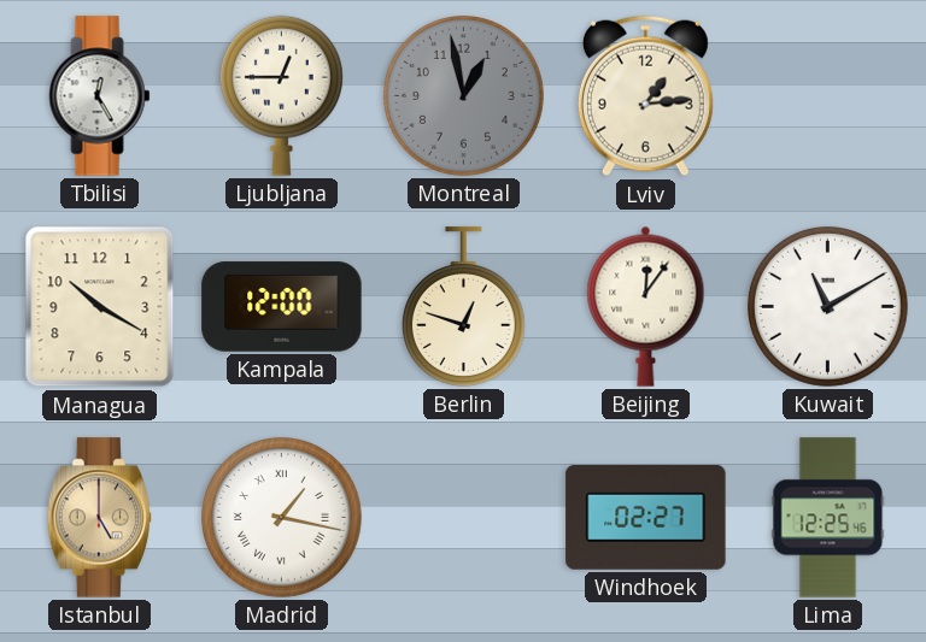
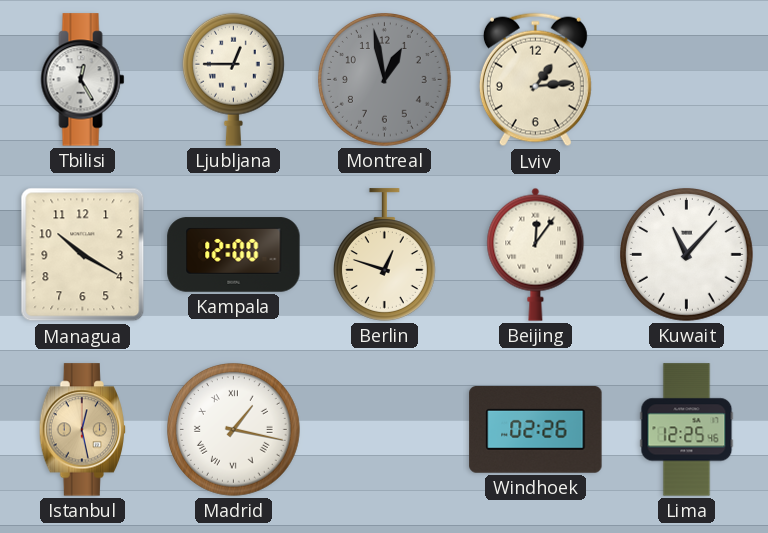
Kuwait: 11:10 -> 11:07 (687, 255)
Istanbul: 5:00 -> 12:28 (83, 430)
Windhoek: 02:27 -> 02:26 (536, 430)
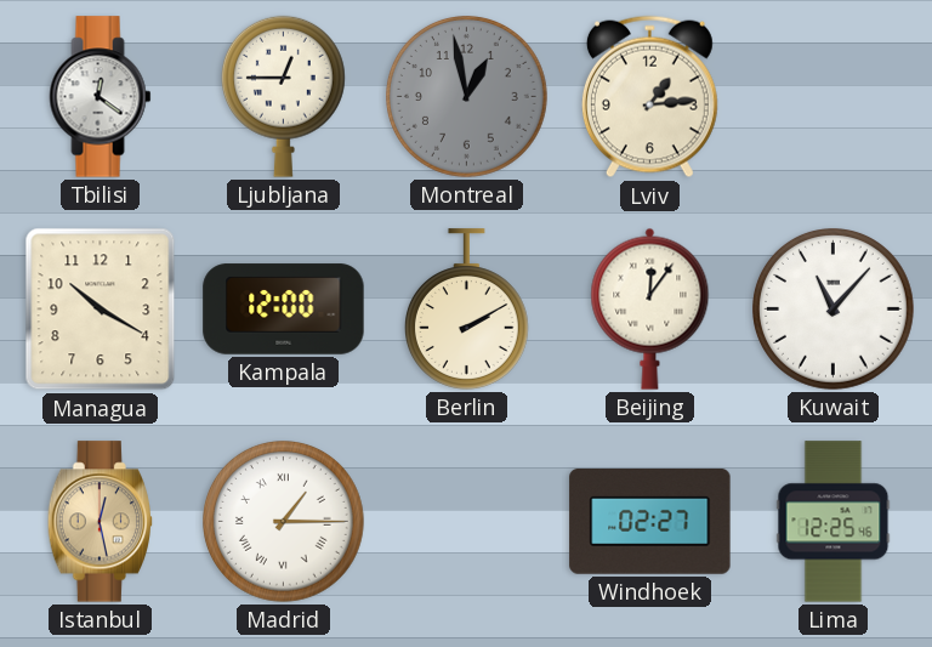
Tbilisi: 12:25 -> 12:21 (101, 97)
Berlin: 12:48 -> 2:10 (466, 310)
Madrid: 1:17 -> 1:15 (284, 522)
Windhoek: 02:26 -> 02:27 (650, 522)
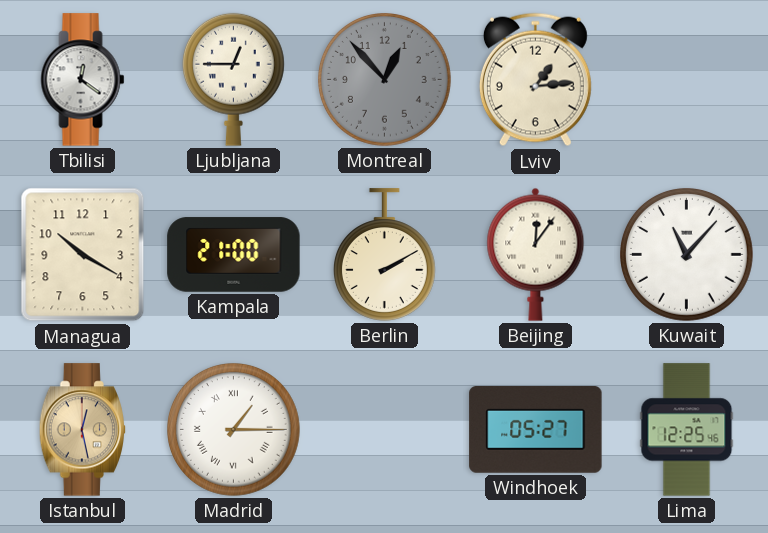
Montreal: 12:58 -> 12:53 (385, 80)
Kampala: 12:00 -> 21:00 (234, 255)
Windhoek: 02:27 -> 05:27 (536, 430)
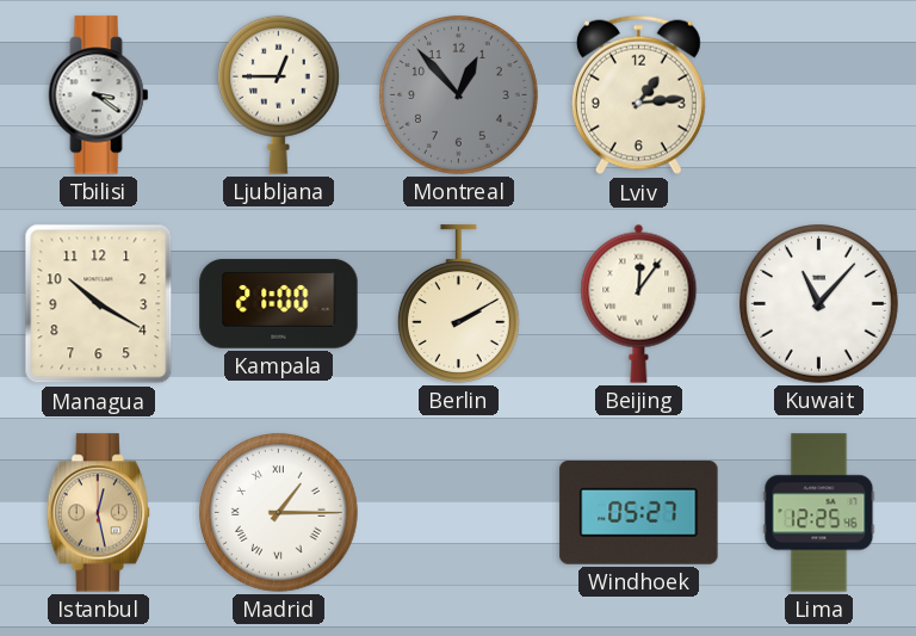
Tbilisi: 12:21 -> 3:21 (99, 95)
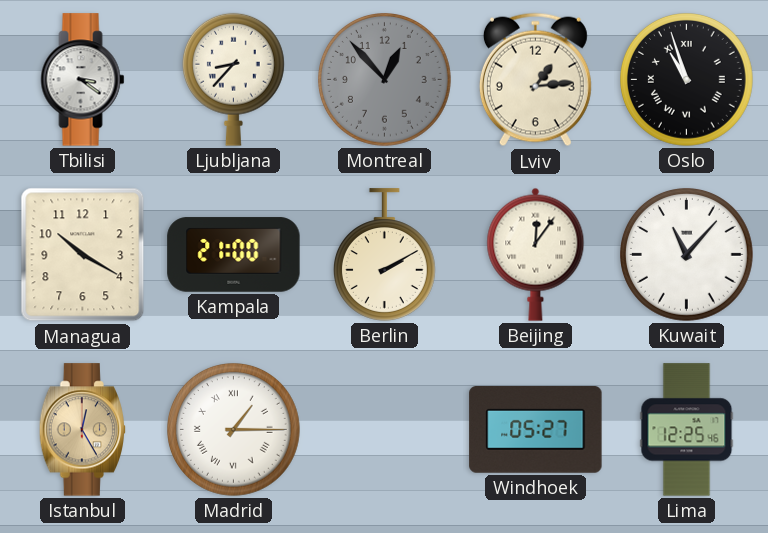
Ljubljana: 12:45 -> 8:37 (233, 79)
Oslo: none -> 10:57 (687, 80)
Istanbul: 12:28 -> 12:25 (83, 430)
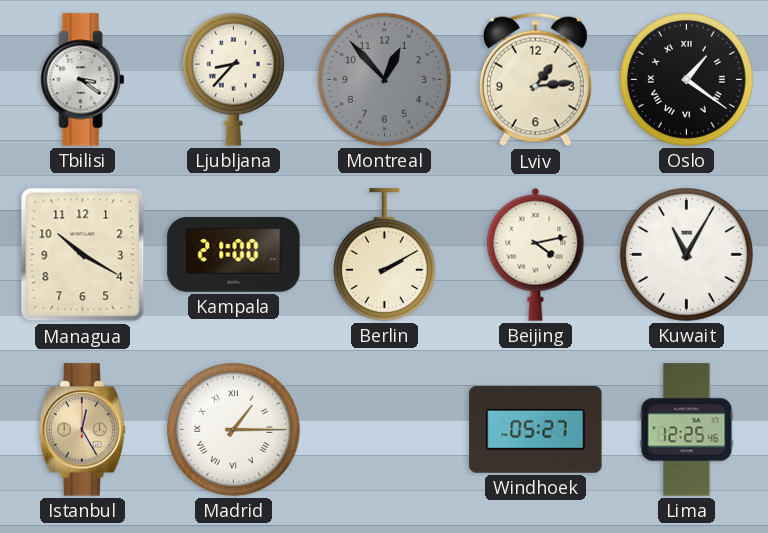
Oslo: 10:57 -> 1:21 (687, 80)
Beijing: 12:06 -> 4:13 (536, 254)
Kuwait: 11:07 -> 11:05 (687, 255)
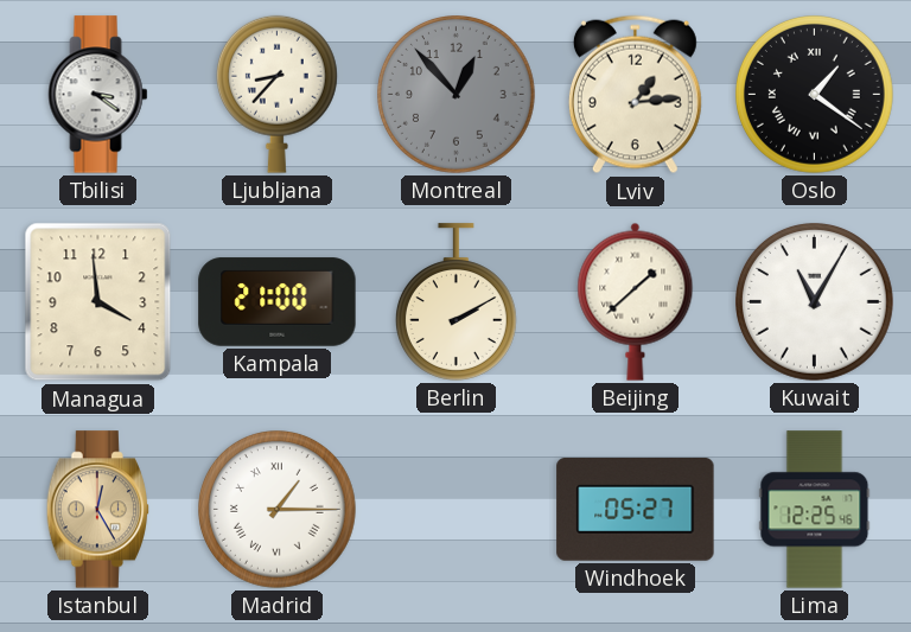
Managua: 10:20 -> 3:59 (98, 302)
Beijing: 4:13 -> 1:38 (636, 301)
